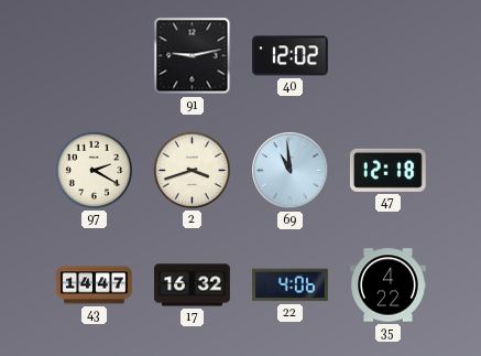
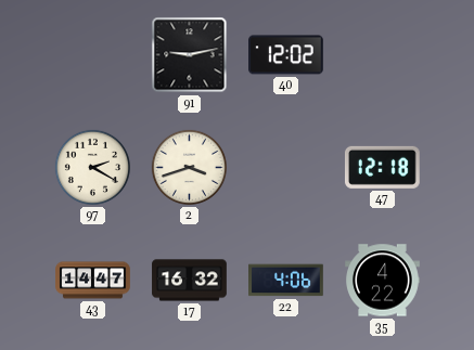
69: 10:59 -> none (291, 171)
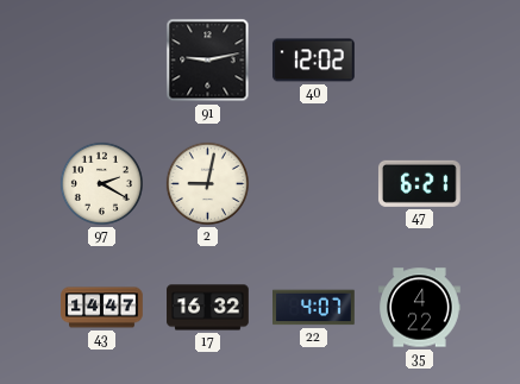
2: 3:42 -> 9:02 (207, 183)
47: 12:18 -> 6:21 (419, 183)
22: 4:06 -> 4:07 (314, 308)
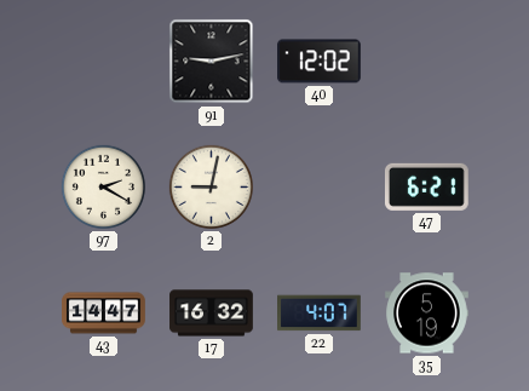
35: 4:22 -> 5:19 (427, 314)
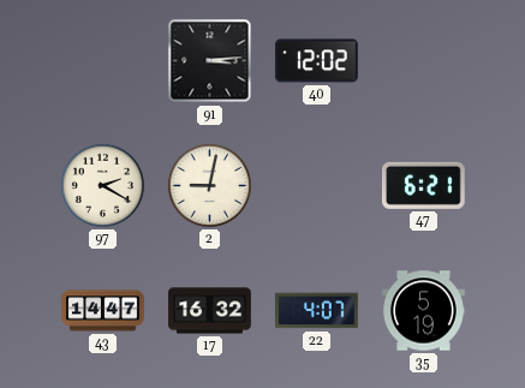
91: 9:13 -> 3:14 (210, 61)
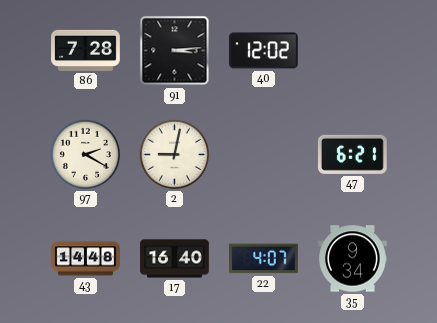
86: none -> 7:28 (86, 50)
43: 14:47 -> 14:48 (86, 259)
17: 16:32 -> 16:40 (175, 259)
35: 5:19 -> 9:34 (353, 259)
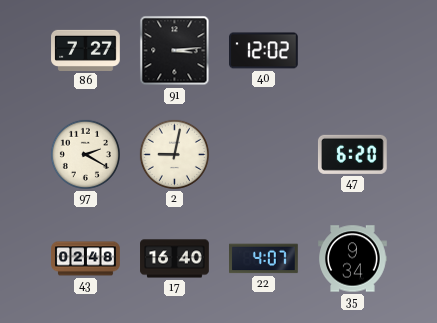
86: 7:28 -> 7:27 (86, 50)
47: 6:21 -> 6:20 (352, 154)
43: 14:48 -> 02:48 (86, 259)
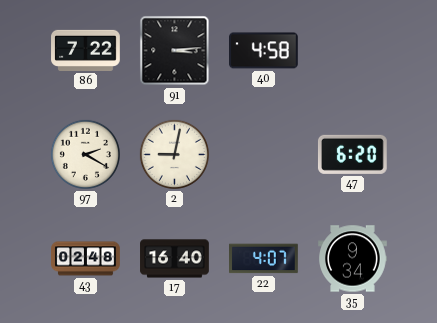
86: 7:27 -> 7:22 (86, 50)
40: 12:02 -> 4:58 (264, 51)
